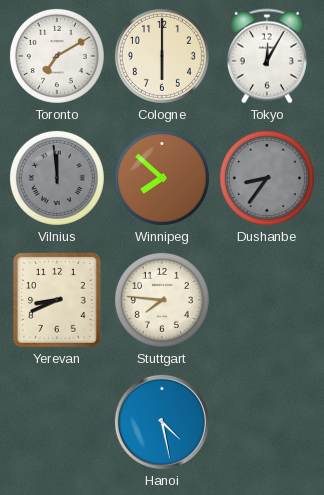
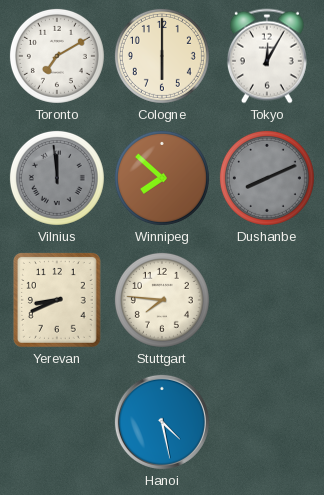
Dushanbe: 8:36 -> 8:11 (267, 178)
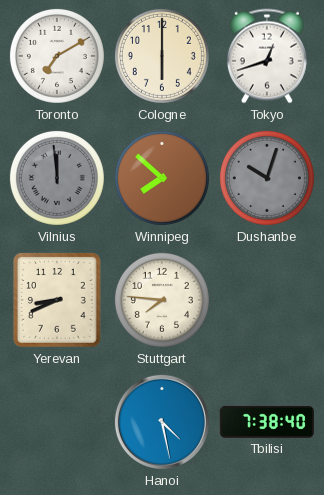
Tokyo: 12:05 -> 12:42 (267, 56)
Dushanbe: 8:11 -> 10:03 (267, 178)
Tbilisi: none -> 7:38 (267, 422)
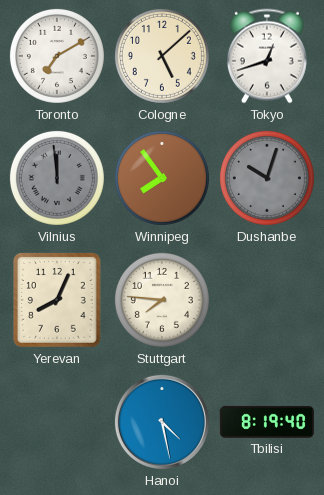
Cologne: 6:00 -> 5:08 (162, 56)
Winnipeg: 7:52 -> 7:54 (162, 178)
Yerevan: 8:41 -> 8:04 (57, 300)
Tbilisi: 7:38 -> 8:19 (267, 422)
